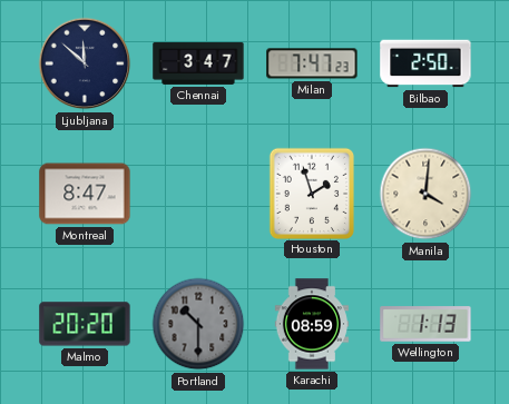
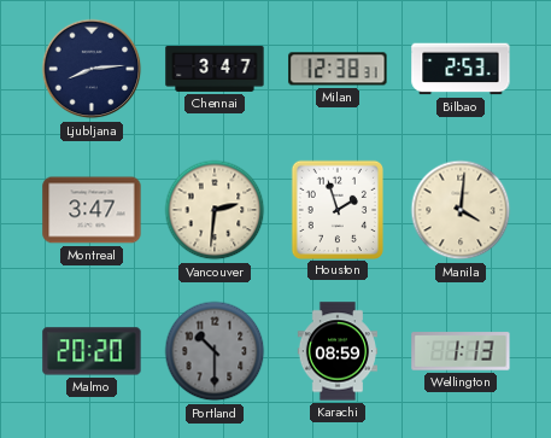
Ljubljana: 11:52 -> 8:14 (92, 69)
Milan: 7:47 -> 12:38 (338, 69)
Bilbao: 2:50 -> 2:53 (461, 69)
Montreal: 8:47 -> 3:47 (92, 210)
Vancouver: none -> 2:31 (215, 210)
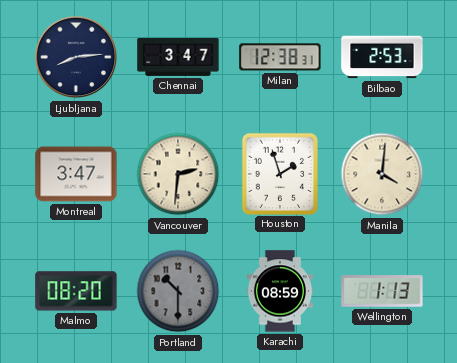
Malmo: 20:20 -> 08:20 (76, 291)
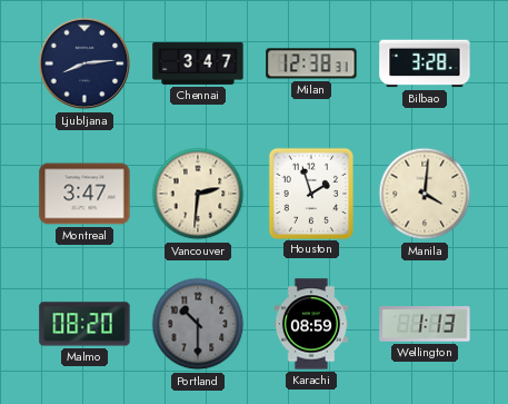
Bilbao: 2:53 -> 3:28 (425, 63)
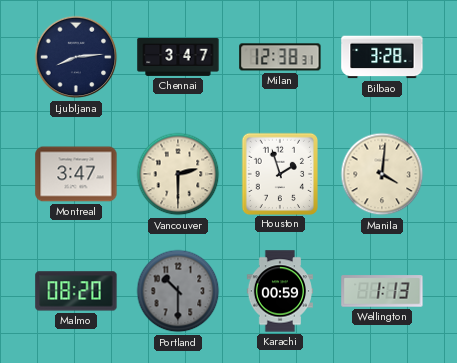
Vancouver: 2:31 -> 2:30 (178, 174)
Karachi: 08:59 -> 00:59 (279, 291)
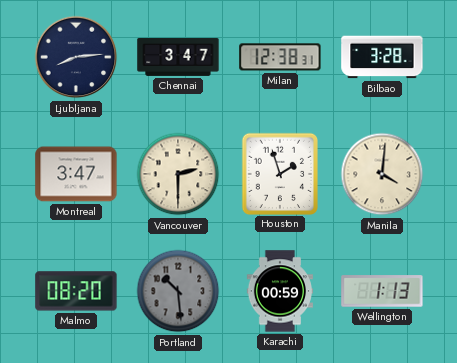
Portland: 10:30 -> 10:29 (178, 291)
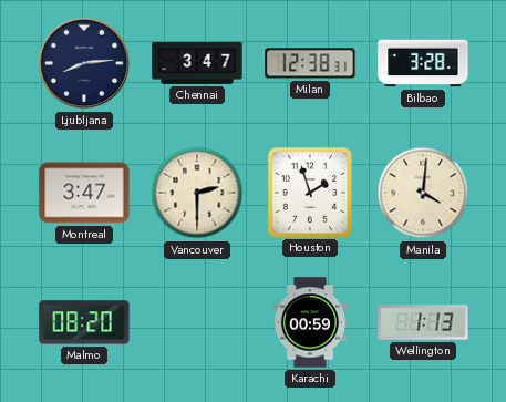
Portland: 10:29 -> none (178, 291)
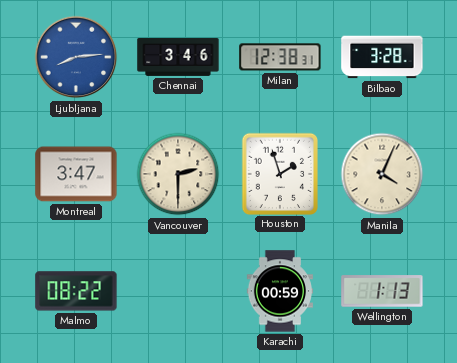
Ljubljana dial: navy -> blue (76, 57)
Chennai: 3:47 -> 3:46 (178, 57)
Manila: 4:01 -> 4:04 (382, 174)
Malmo: 08:20 -> 08:22 (76, 291)
